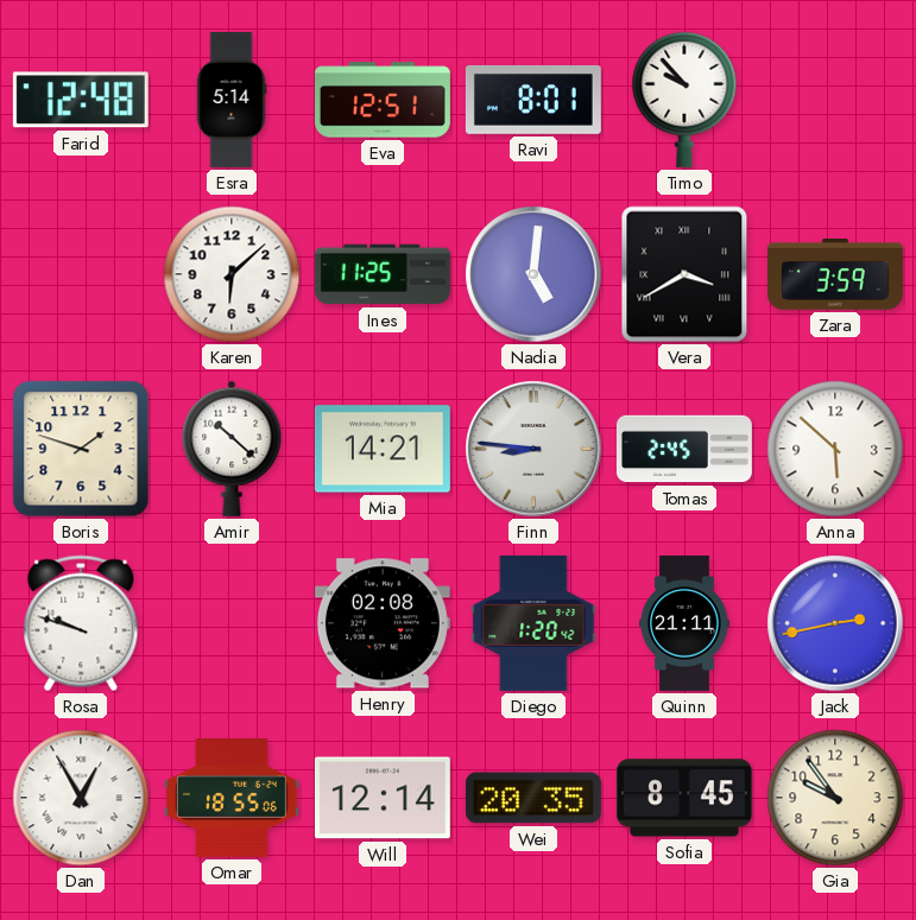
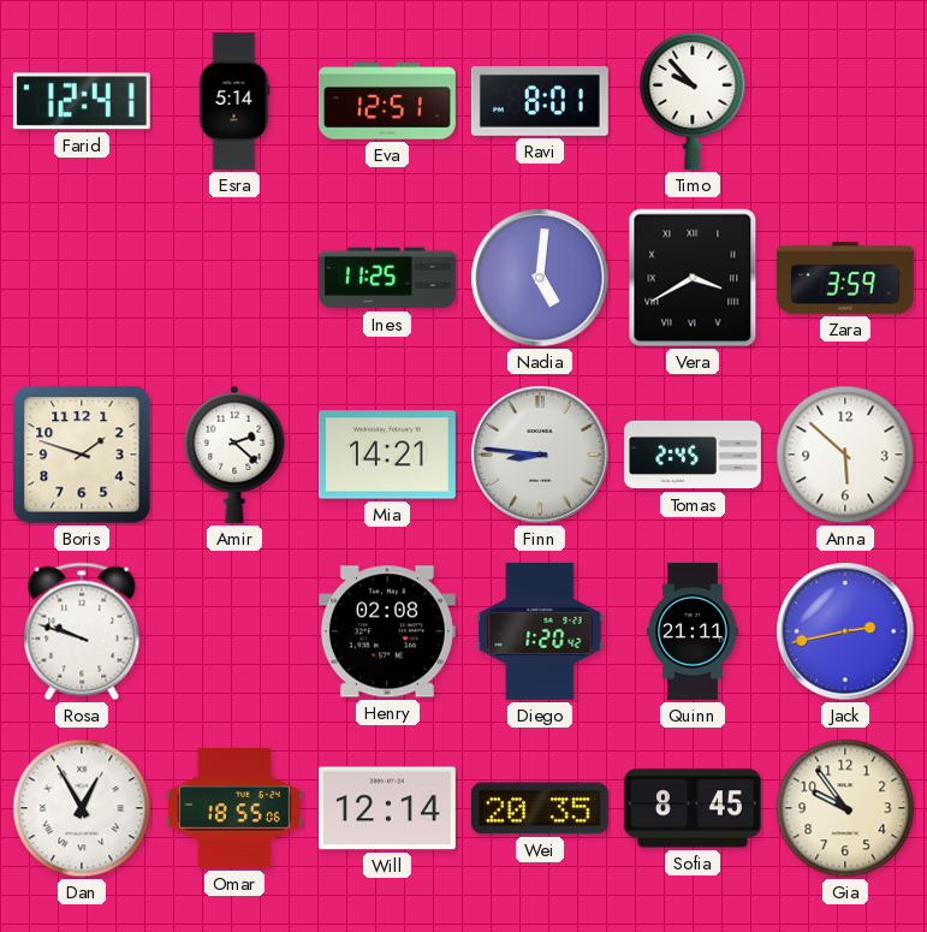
Farid: 12:48 -> 12:41 (82, 101)
Karen: 6:08 -> none (232, 274)
Amir: 10:22 -> 2:22 (234, 455)
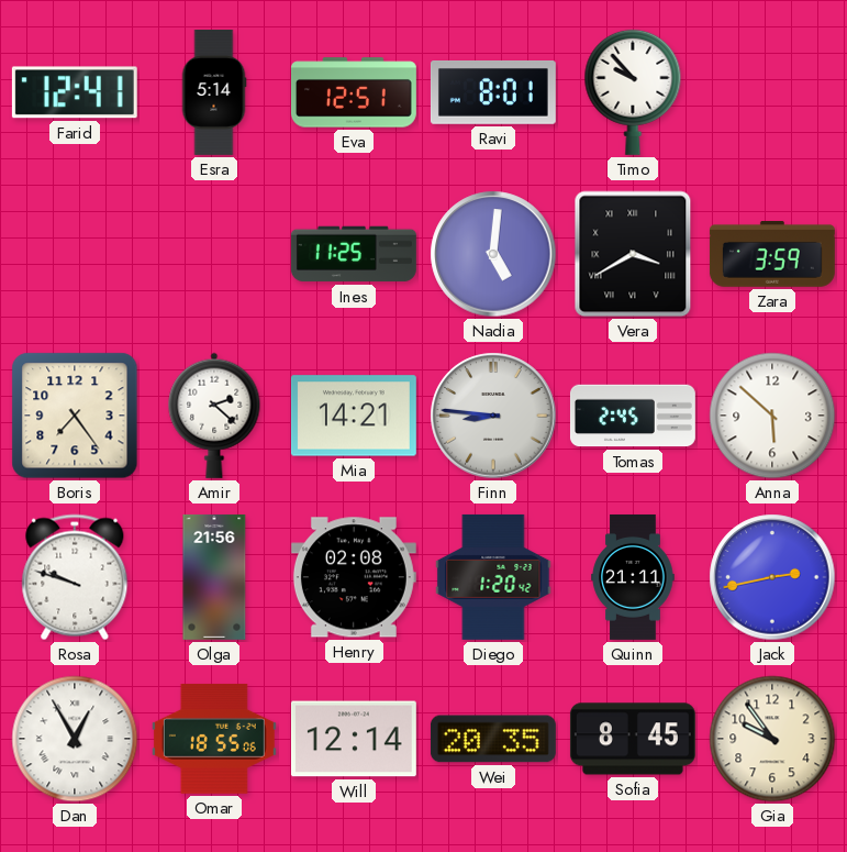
Boris: 1:48 -> 7:24 (75, 416)
Olga: none -> 21:56 (214, 577)
